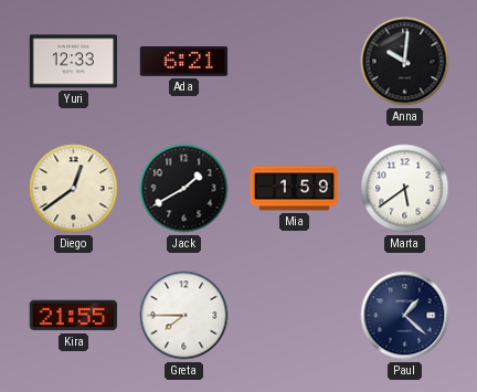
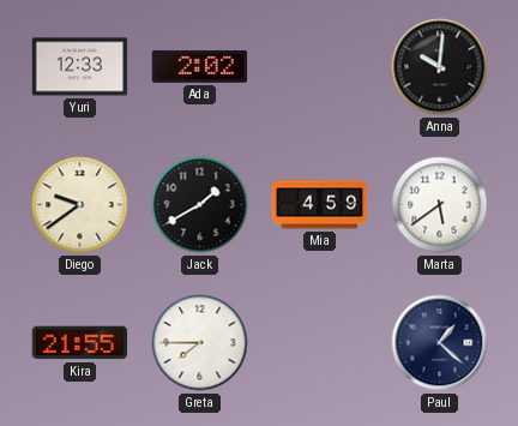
Ada: 6:21 -> 2:02 (200, 66)
Diego: 12:39 -> 9:39 (80, 205)
Mia: 1:59 -> 4:59 (320, 205)
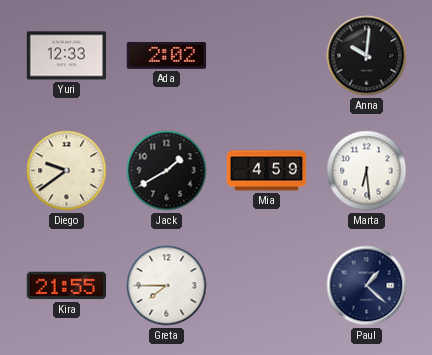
Marta: 5:39 -> 6:29 (367, 171)
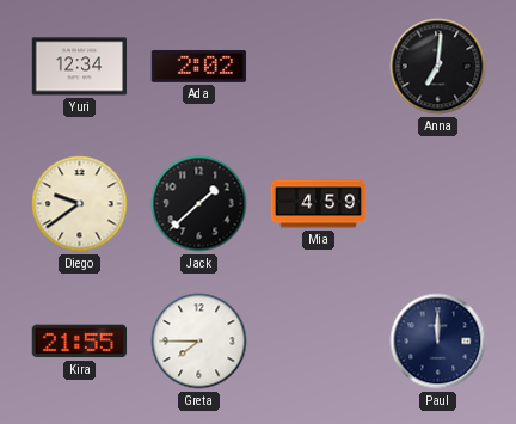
Yuri: 12:33 -> 12:34 (80, 67)
Anna: 10:01 -> 7:01 (438, 67)
Jack: 1:40 -> 1:38 (199, 204)
Marta: 6:29 -> none (367, 171)
Paul: 1:22 -> 12:00 (438, 342)
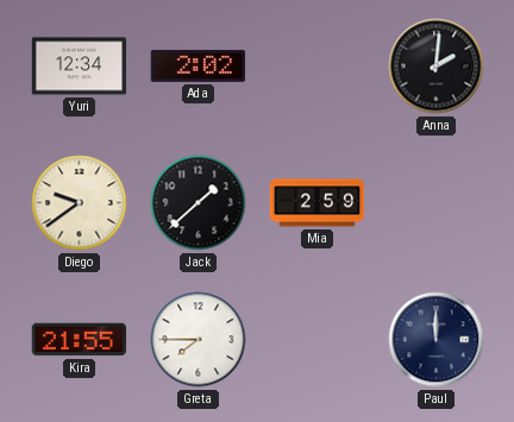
Anna: 7:01 -> 2:01 (437, 67)
Mia: 4:59 -> 2:59 (318, 203)
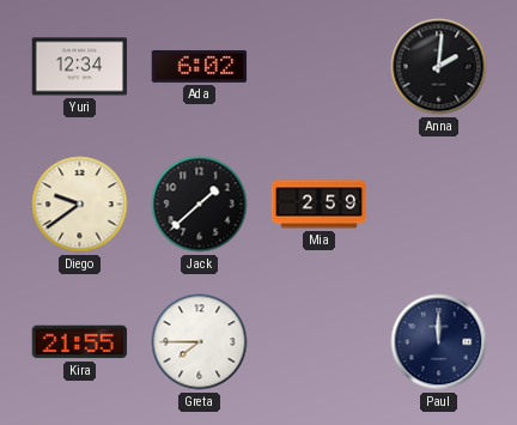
Ada: 2:02 -> 6:02 (200, 66)
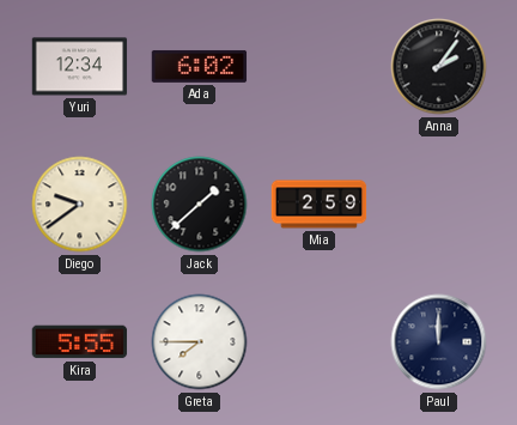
Anna: 2:01 -> 2:06 (439, 67)
Kira: 21:55 -> 5:55 (80, 342)
